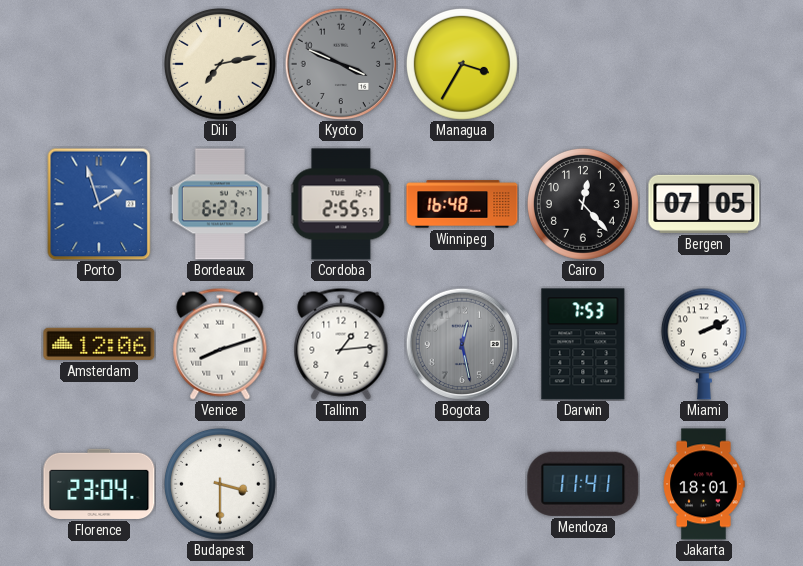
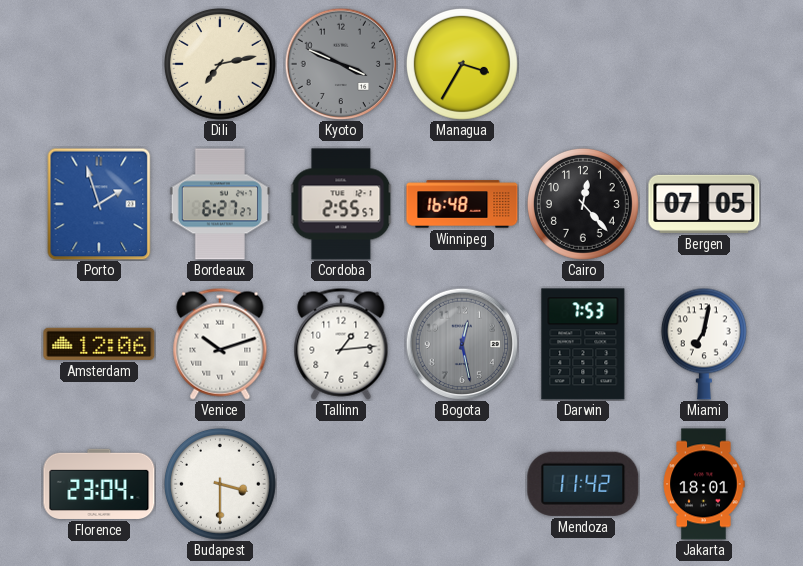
Venice: 8:12 -> 10:12 (220, 344)
Miami: 2:11 -> 7:02 (704, 344)
Mendoza: 11:41 -> 11:42 (583, 484)
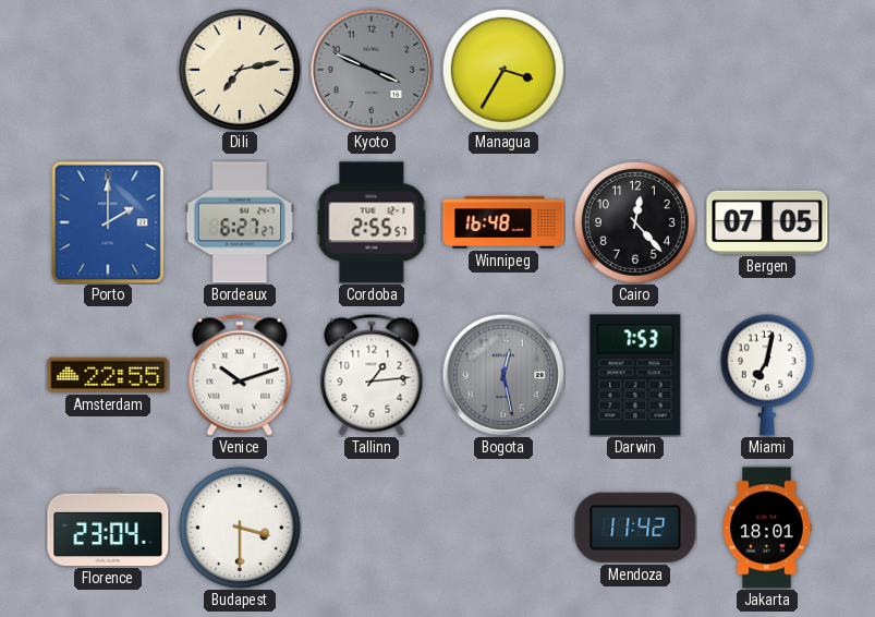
Porto: 1:57 -> 2:00 (108, 222)
Amsterdam: 12:06 -> 22:55 (108, 375)
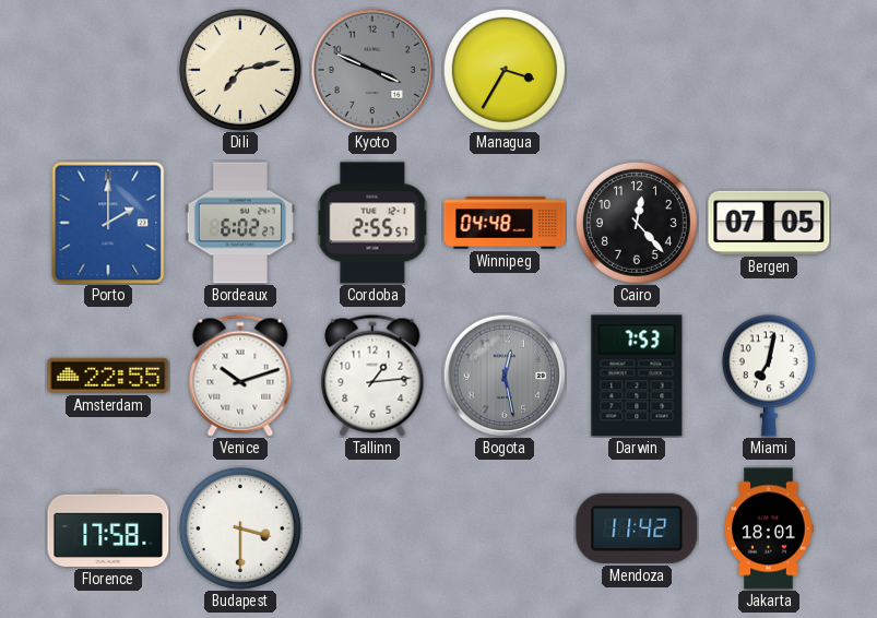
Bordeaux: 6:27 -> 6:02 (239, 223)
Winnipeg: 16:48 -> 04:48 (505, 223)
Florence: 23:04 -> 17:58 (108, 528)
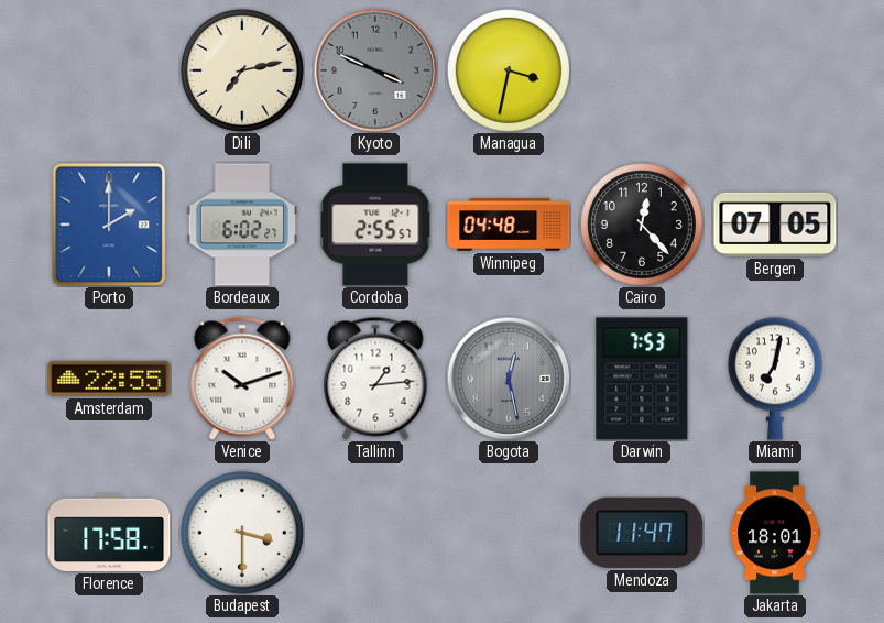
Managua: 3:35 -> 3:32 (509, 70)
Mendoza: 11:42 -> 11:47 (642, 533)
